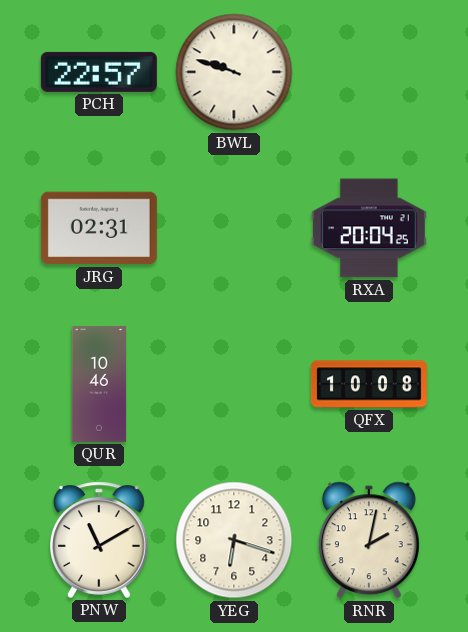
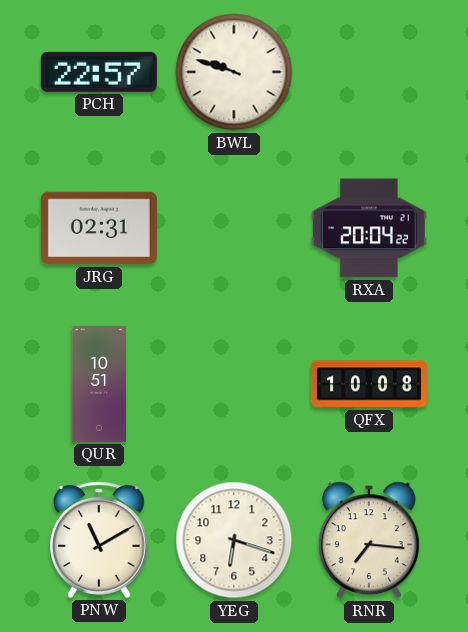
RXA: 20:04:25 -> 20:04:22 (369, 228)
QUR: 10:46 -> 10:51 (99, 384)
RNR: 2:02 -> 7:16 (369, 540)
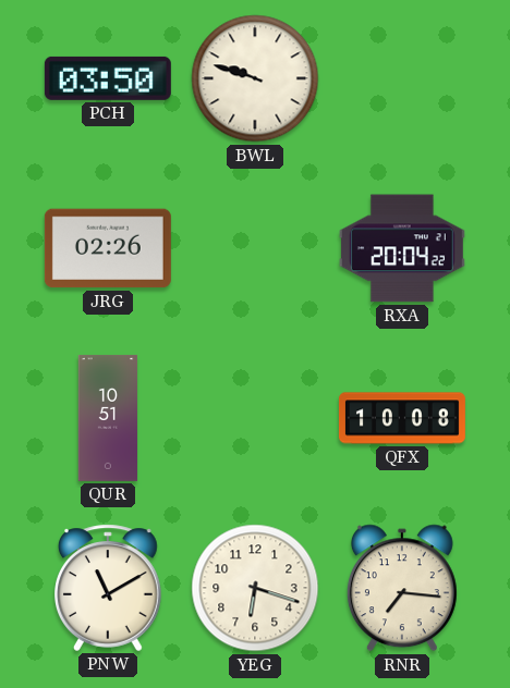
PCH: 22:57 -> 03:50 (108, 78)
JRG: 02:31 -> 02:26 (108, 248)
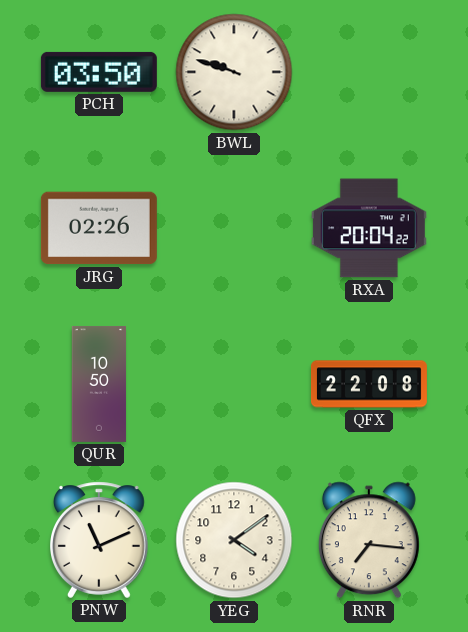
QUR: 10:51 -> 10:50 (99, 384)
QFX: 10:08 -> 22:08 (369, 384)
PNW: 11:10 -> 11:11 (100, 540)
YEG: 6:18 -> 4:09 (234, 540)
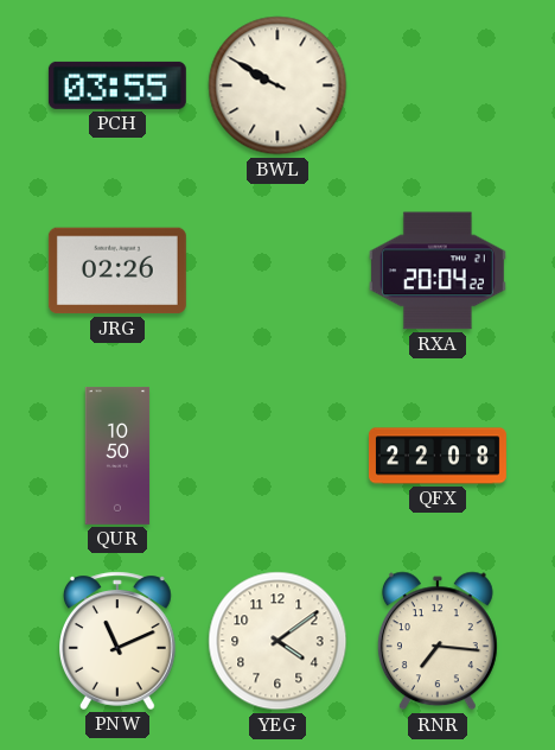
PCH: 03:50 -> 03:55 (117, 85)
BWL: 9:48 -> 9:50 (277, 85)
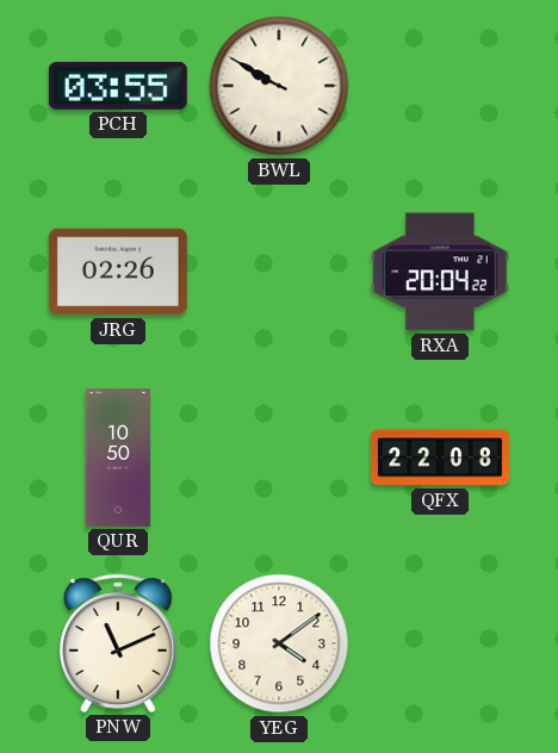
RNR: 7:16 -> none (438, 641)
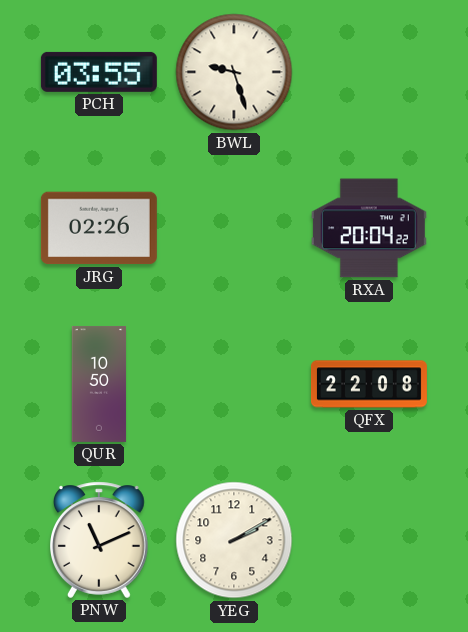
BWL: 9:50 -> 9:27 (234, 72)
YEG: 4:09 -> 2:10 (234, 540)
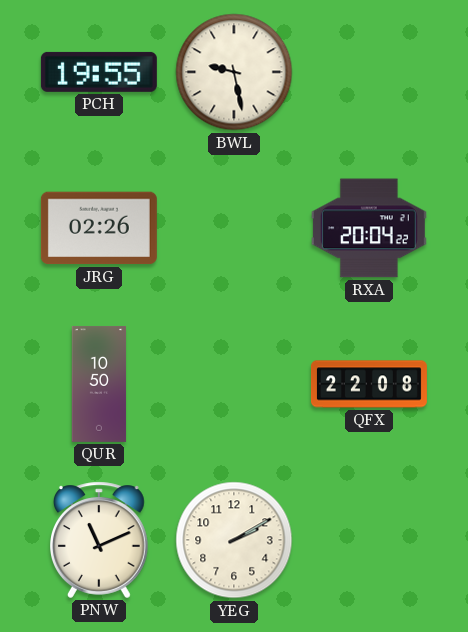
PCH: 03:55 -> 19:55 (99, 72)
BWL: 9:27 -> 9:28 (234, 72)
